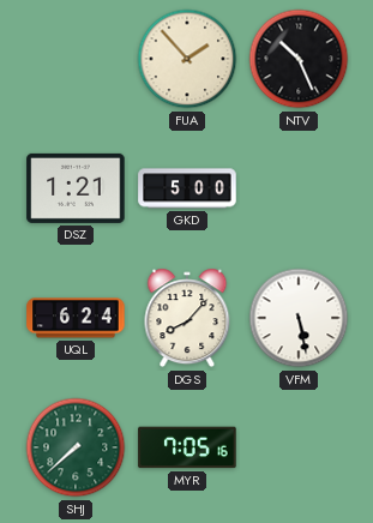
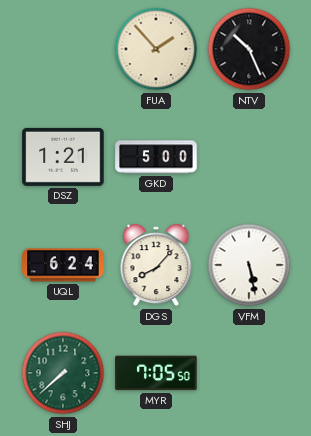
MYR: 7:05:16 -> 7:05:50 (156, 373)
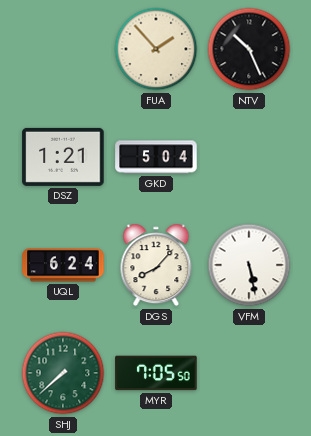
GKD: 5:00 -> 5:04 (156, 157)
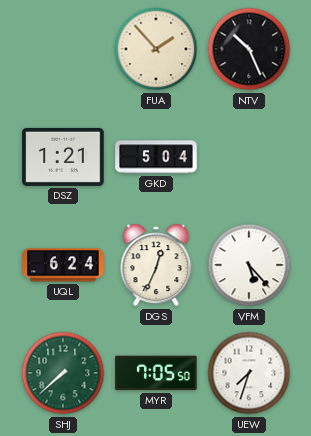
DGS: 8:07 -> 12:34 (156, 265)
VFM: 5:28 -> 5:23 (249, 265)
UEW: none -> 7:33 (249, 373)
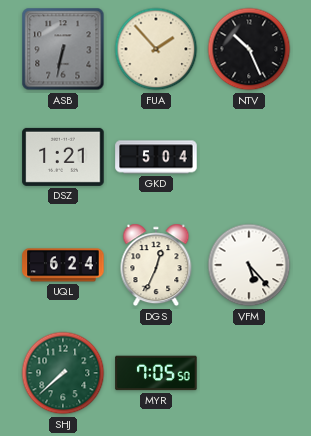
ASB: none -> 6:32 (63, 49)
UEW: 7:33 -> none (249, 373)
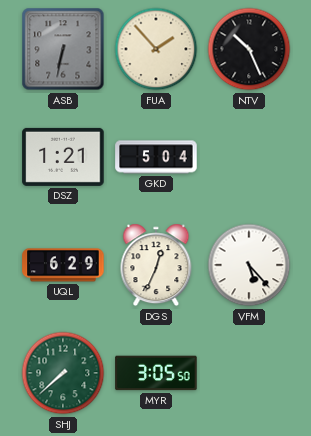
UQL: 6:24 -> 6:29 (63, 265)
MYR: 7:05 -> 3:05 (156, 373)
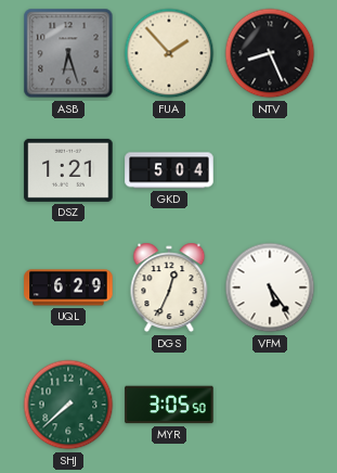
ASB: 6:32 -> 6:27 (68, 53)
NTV: 10:26 -> 8:26 (270, 53)
VFM: 5:23 -> 5:24 (270, 287)
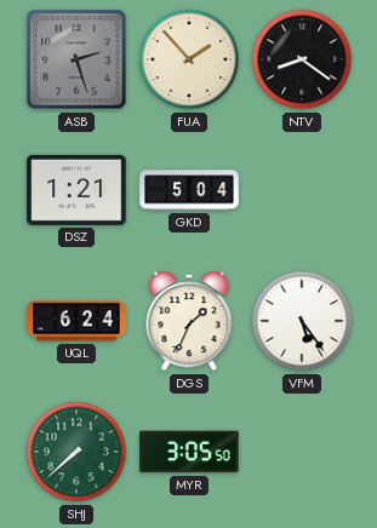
ASB: 6:27 -> 2:27 (76, 59)
NTV: 8:26 -> 8:21 (302, 59)
UQL: 6:29 -> 6:24 (76, 321)
DGS: 12:34 -> 1:34 (189, 321)
